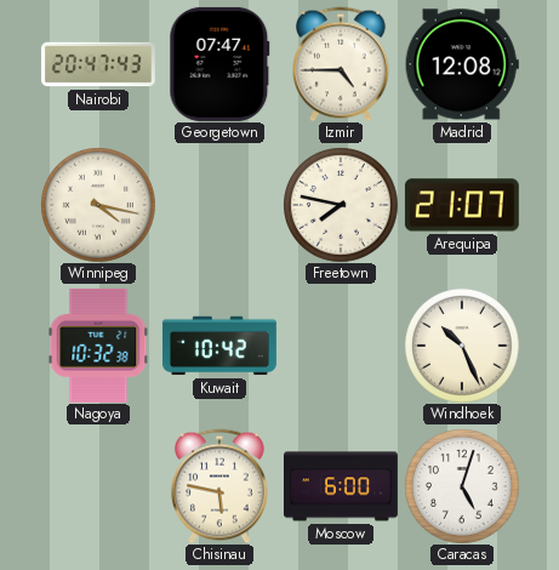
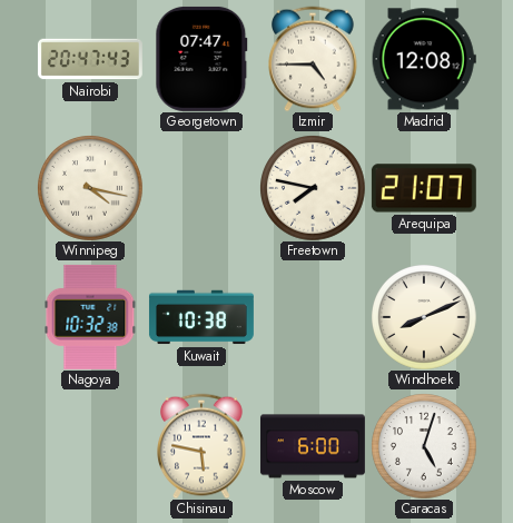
Kuwait: 10:42 -> 10:38 (201, 317)
Windhoek: 10:26 -> 8:11 (424, 317)
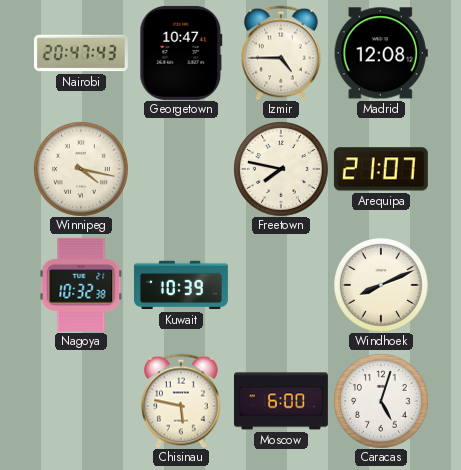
Georgetown: 07:47 -> 10:47 (181, 53)
Kuwait: 10:38 -> 10:39 (181, 285)
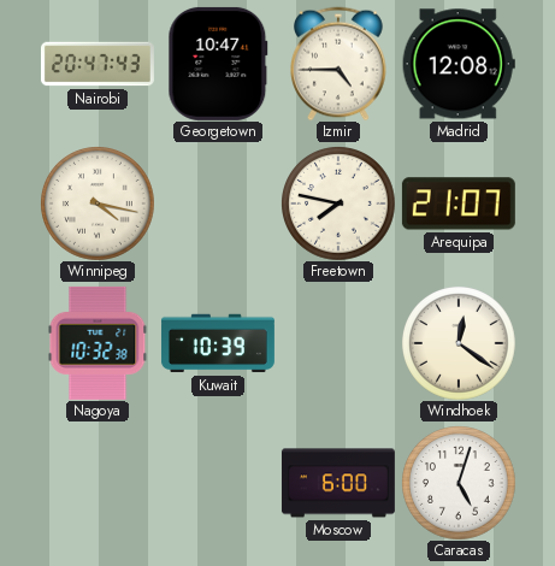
Windhoek: 8:11 -> 12:21 (459, 343)
Chisinau: 5:47 -> none (182, 401)
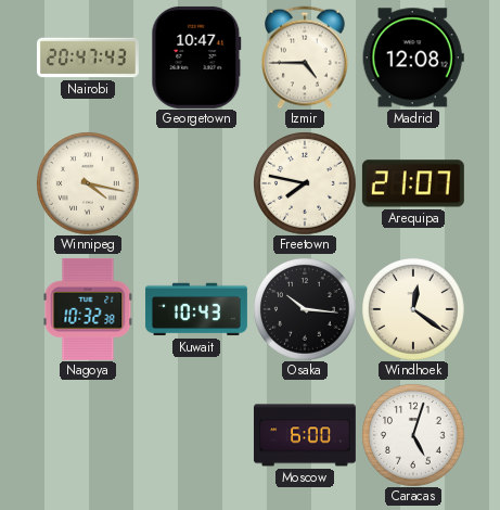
Kuwait: 10:39 -> 10:43 (196, 309)
Osaka: none -> 10:16 (305, 309)
